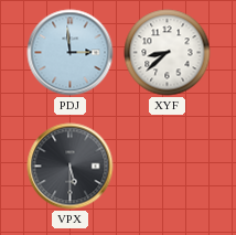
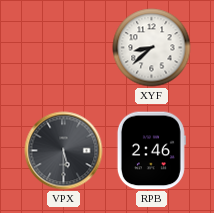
PDJ: 2:59 -> none (71, 53)
RPB: none -> 2:46 (151, 151)
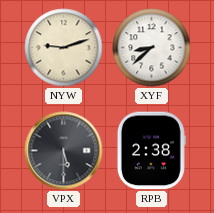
NYW: none -> 9:12 (64, 48)
RPB: 2:46 -> 2:38 (151, 151)
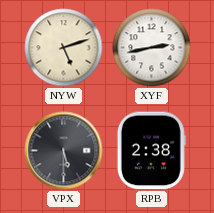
NYW: 9:12 -> 5:12 (64, 48)
XYF: 8:38 -> 2:43 (152, 48)
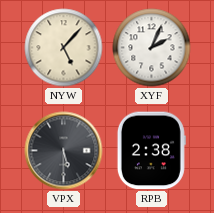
NYW: 5:12 -> 5:07 (64, 48)
XYF: 2:43 -> 2:04 (152, 48)
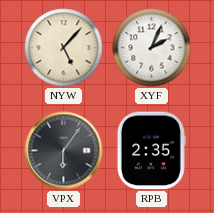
VPX: 5:30 -> 6:06 (64, 151)
RPB: 2:38 -> 2:35 (151, 151)
